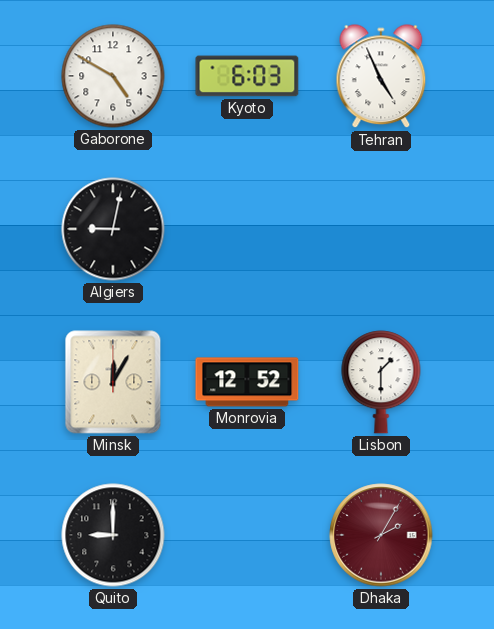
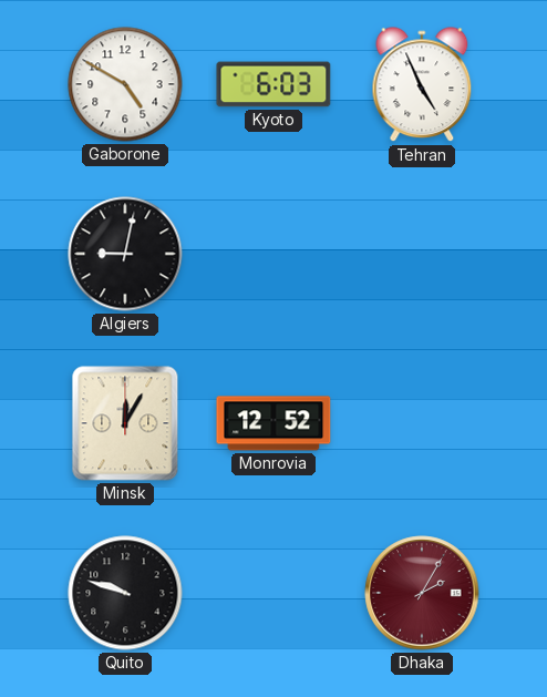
Lisbon: 1:30 -> none (381, 382)
Quito: 9:00 -> 9:48 (125, 593)
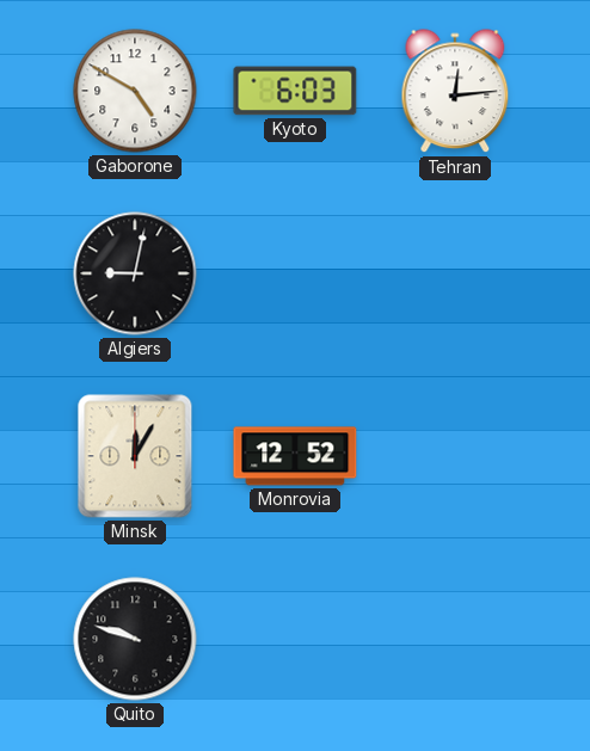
Tehran: 4:56 -> 12:14 (455, 92)
Dhaka: 2:05 -> none (422, 593)
